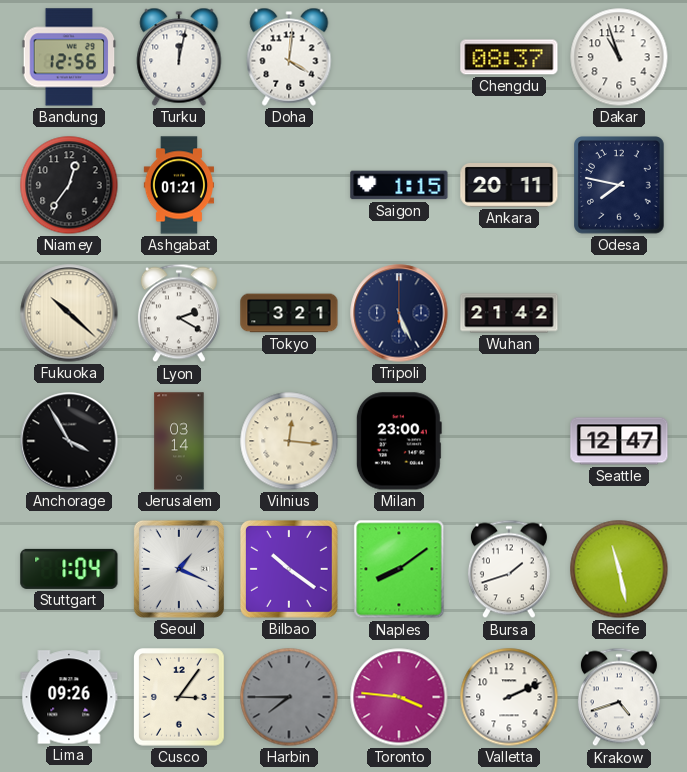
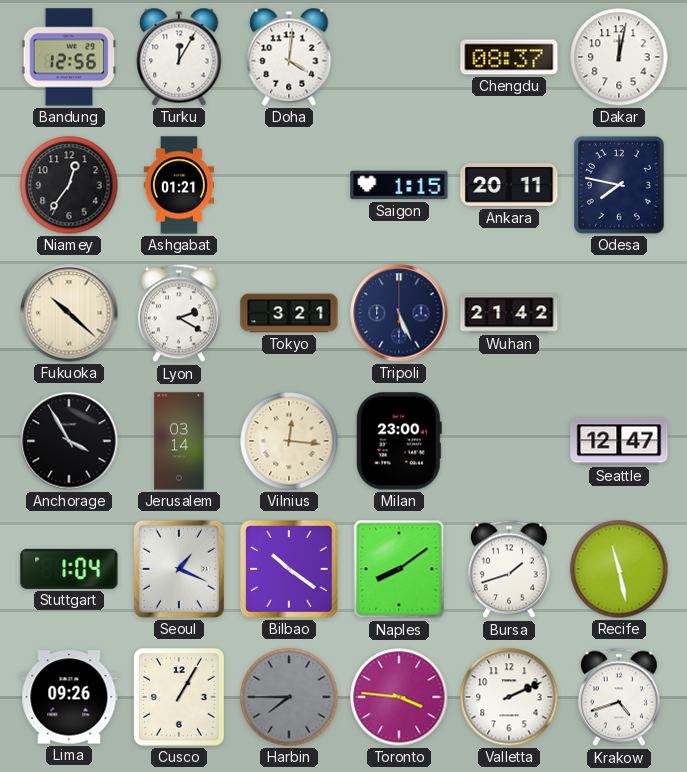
Turku: 12:02 -> 12:05 (179, 57)
Dakar: 10:57 -> 12:02 (619, 57)
Cusco: 3:06 -> 1:05 (180, 698)
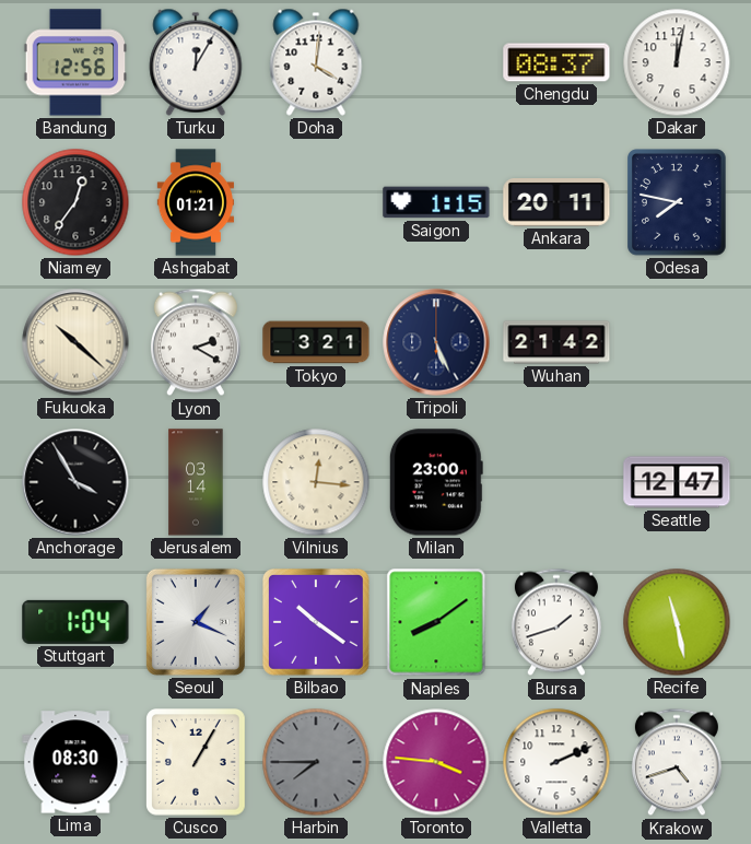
Lima: 09:26 -> 08:30 (75, 762)
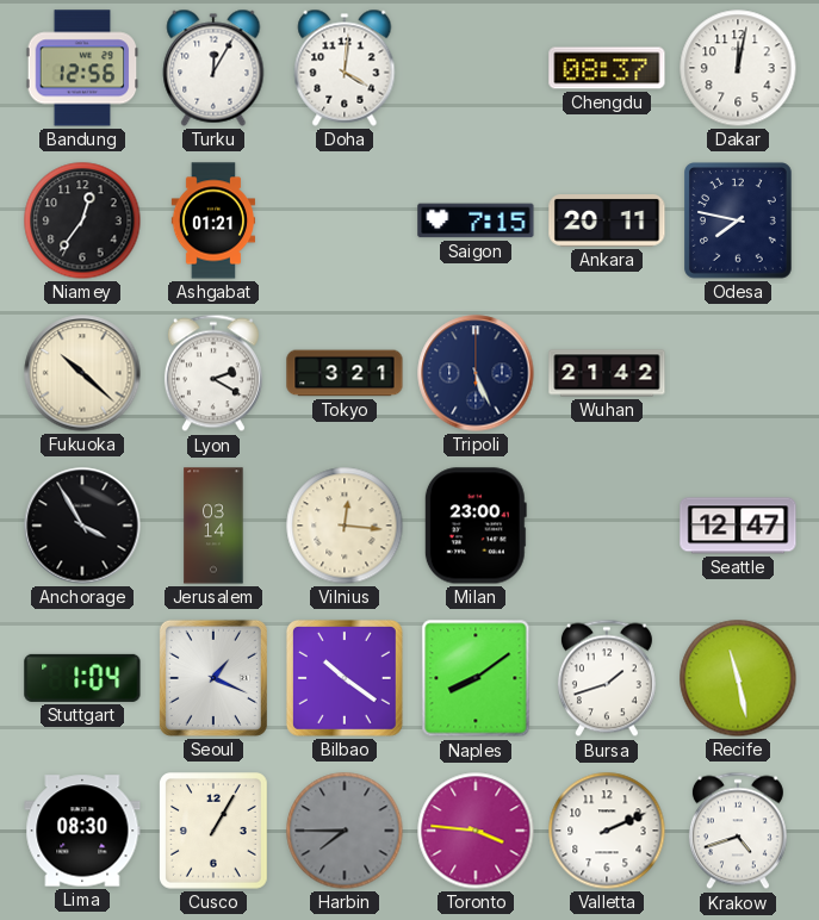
Saigon: 1:15 -> 7:15 (476, 220)
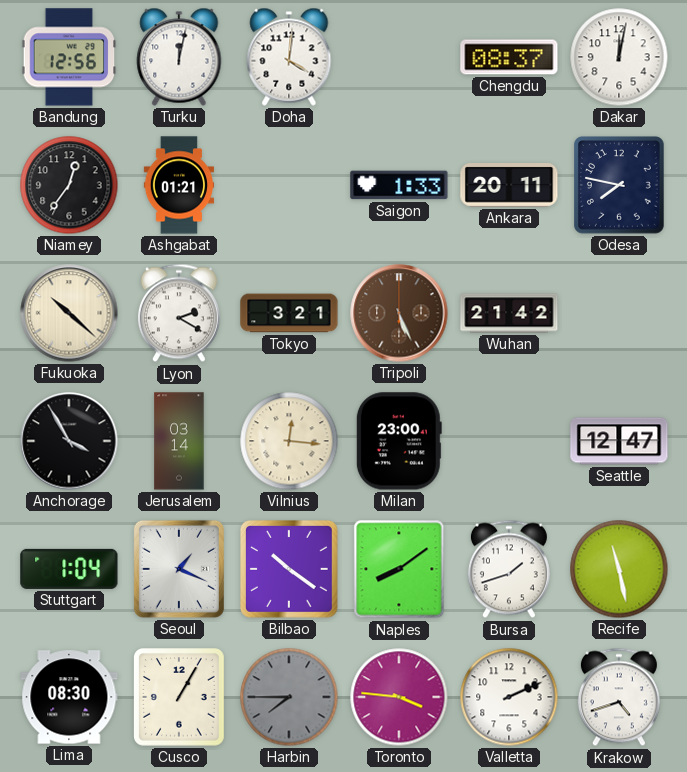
Turku: 12:05 -> 12:02 (179, 57)
Saigon: 7:15 -> 1:33 (399, 185)
Tripoli dial: navy -> brown (399, 313)
